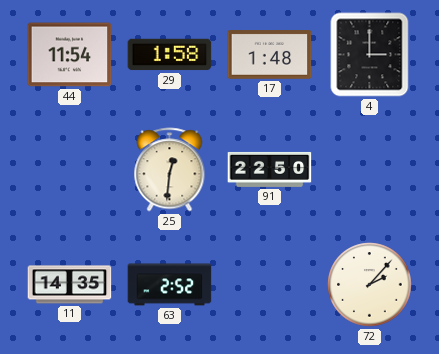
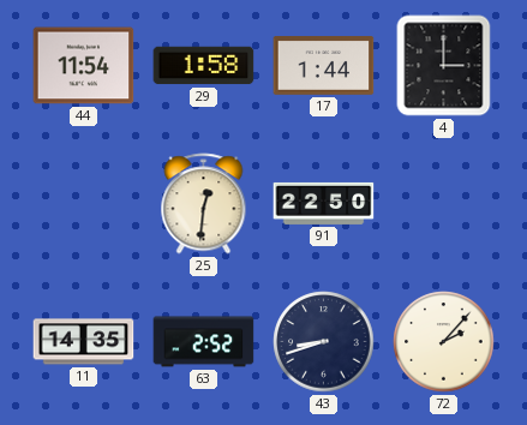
17: 1:48 -> 1:44 (324, 66)
43: none -> 8:42 (324, 342)
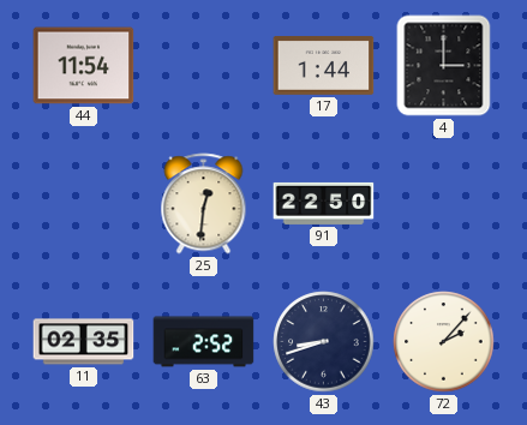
29: 1:58 -> none (204, 66)
11: 14:35 -> 02:35 (84, 342)
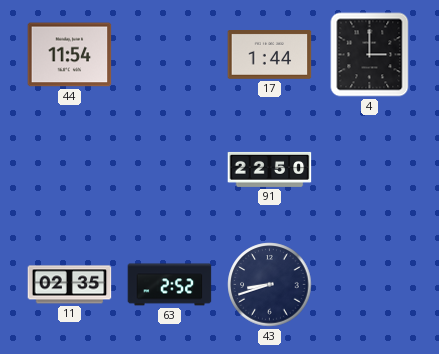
25: 12:31 -> none (204, 204)
72: 2:07 -> none (444, 342)
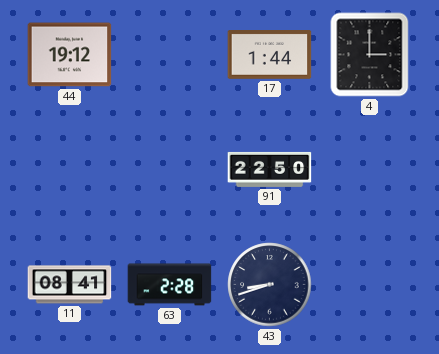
44: 11:54 -> 19:12 (70, 55)
11: 02:35 -> 08:41 (70, 285)
63: 2:52 -> 2:28 (170, 285)
